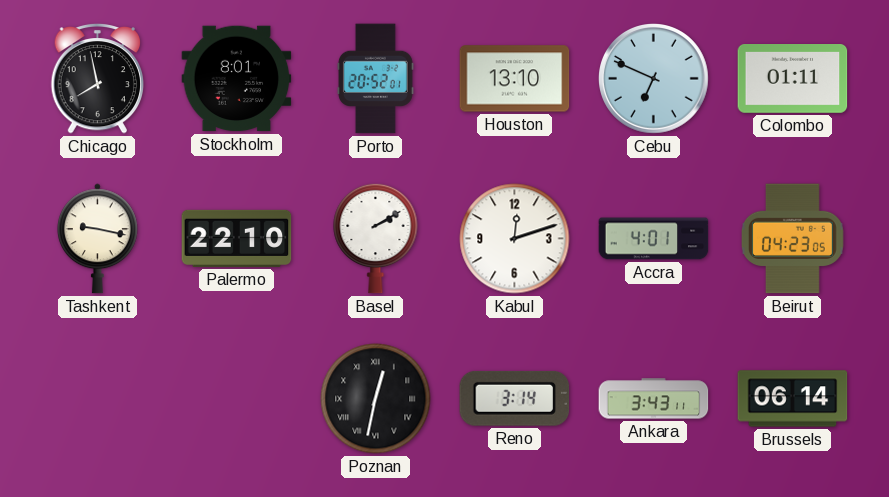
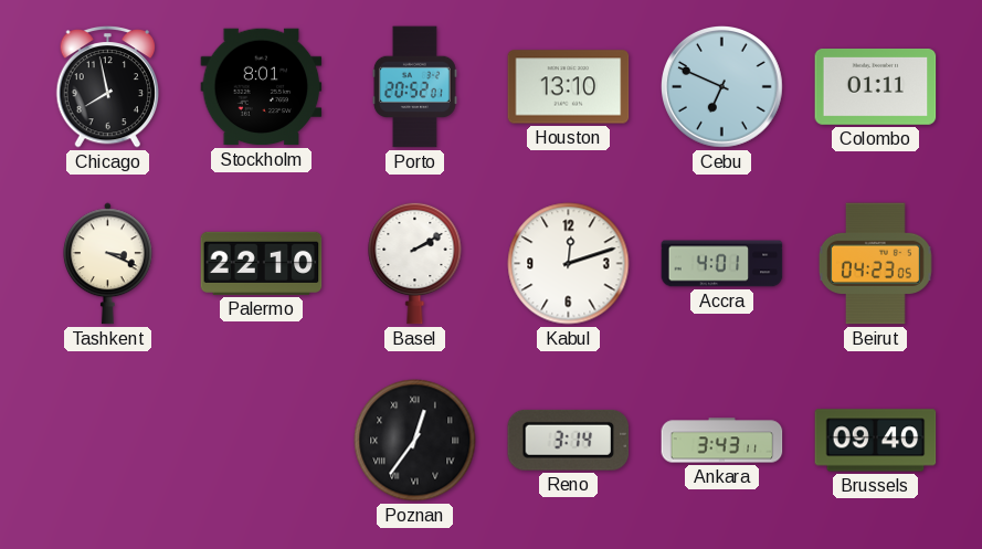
Tashkent: 9:17 -> 3:19 (107, 264)
Poznan: 12:32 -> 12:36 (415, 441)
Brussels: 06:14 -> 09:40 (876, 441)
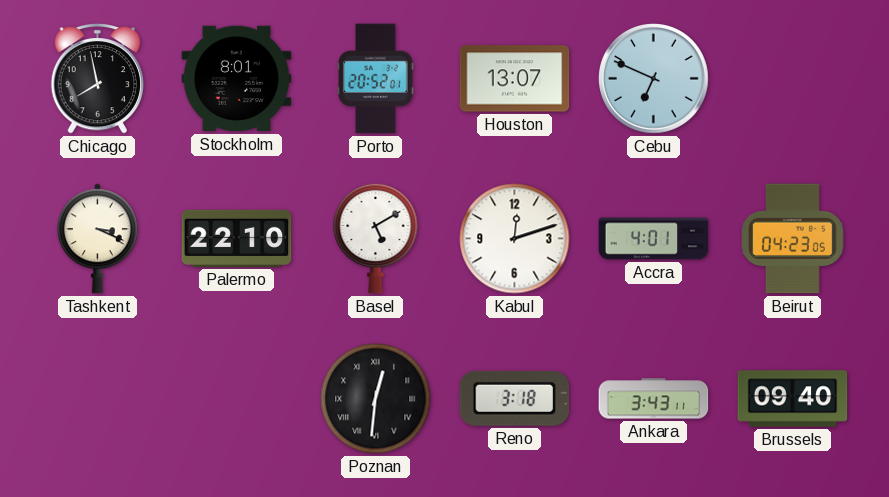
Houston: 13:10 -> 13:07 (515, 79)
Colombo: 01:11 -> none (876, 87)
Basel: 2:10 -> 5:10 (376, 238)
Poznan: 12:36 -> 12:31 (376, 399)
Reno: 3:14 -> 3:18 (515, 398)
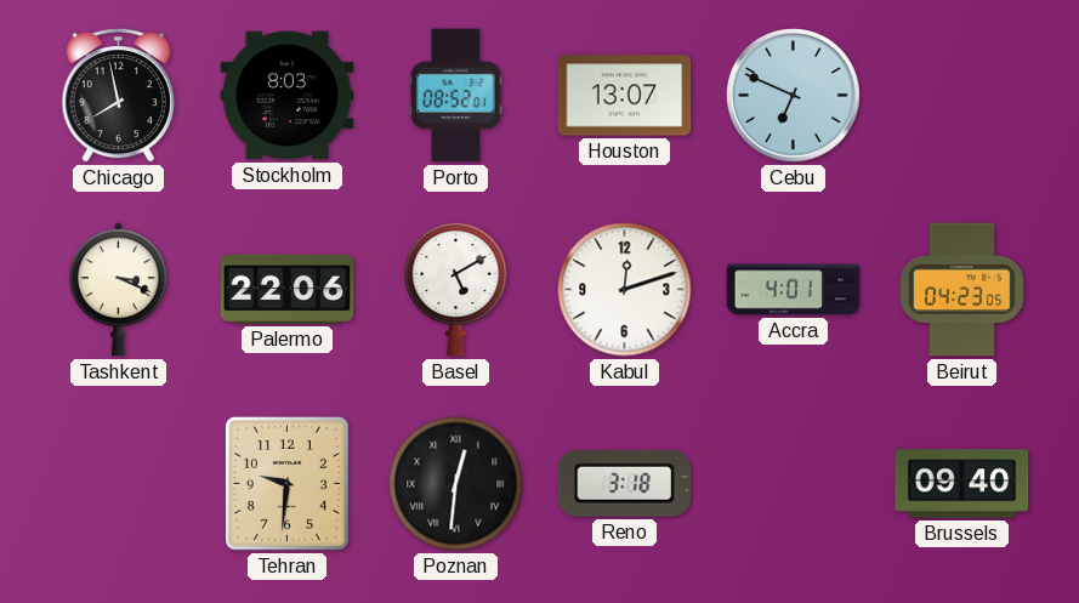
Stockholm: 8:01 -> 8:03 (288, 96)
Porto: 20:52 -> 08:52 (455, 96)
Palermo: 22:10 -> 22:06 (288, 289)
Tehran: none -> 9:31 (286, 483)
Ankara: 3:43 -> none (654, 399)
